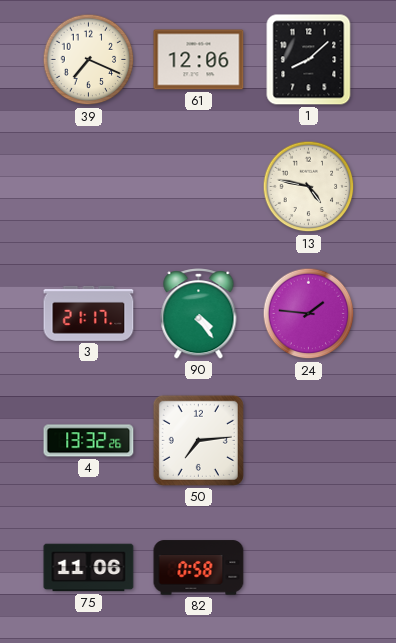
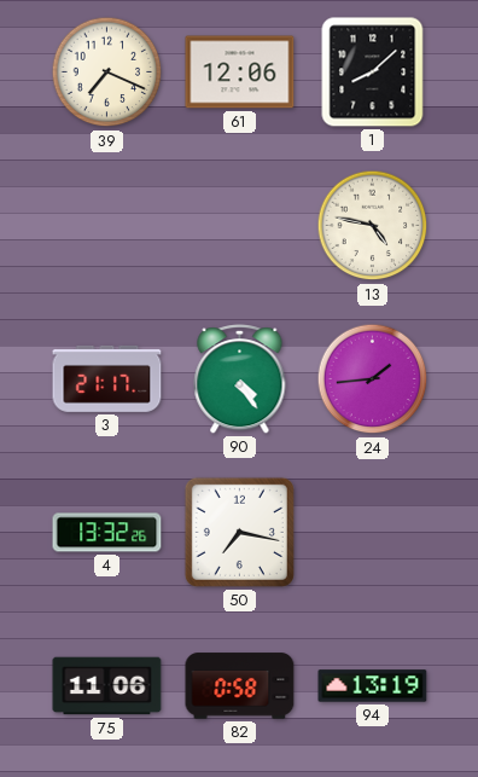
24: 1:46 -> 1:44 (373, 379)
50: 7:14 -> 7:17 (239, 532)
94: none -> 13:19 (373, 686)
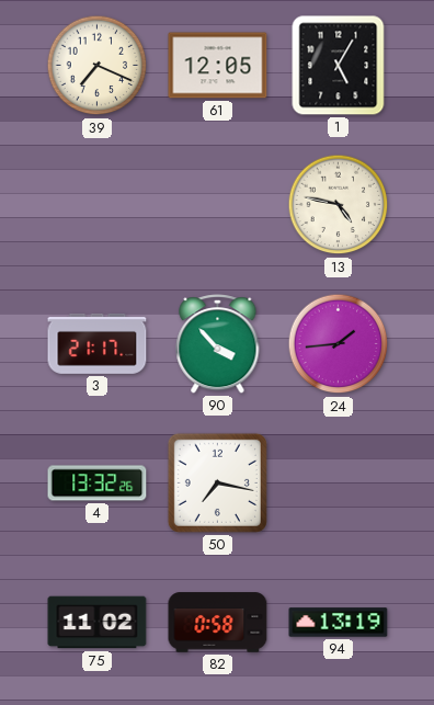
61: 12:06 -> 12:05 (218, 66)
1: 8:08 -> 5:05 (339, 66)
90: 4:24 -> 3:53 (218, 344)
75: 11:06 -> 11:02 (98, 623)
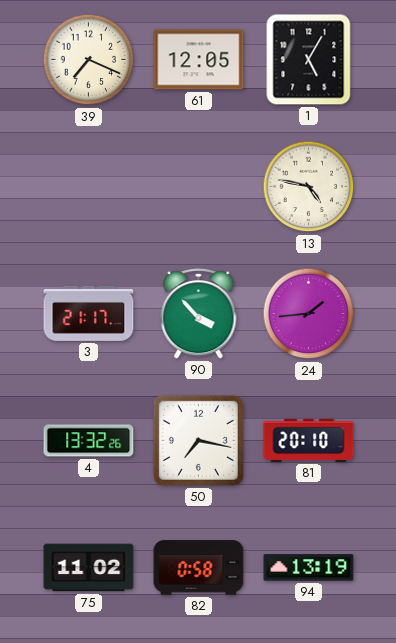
81: none -> 20:10 (309, 440)
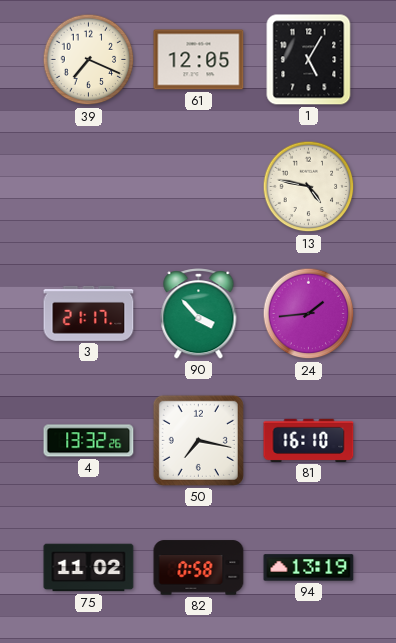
81: 20:10 -> 16:10 (309, 440)
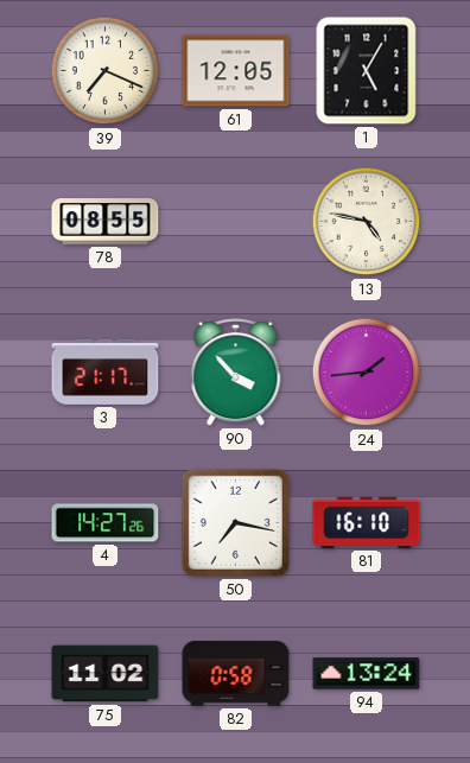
78: none -> 08:55 (106, 222)
4: 13:32 -> 14:27 (106, 523)
94: 13:19 -> 13:24 (367, 674)
